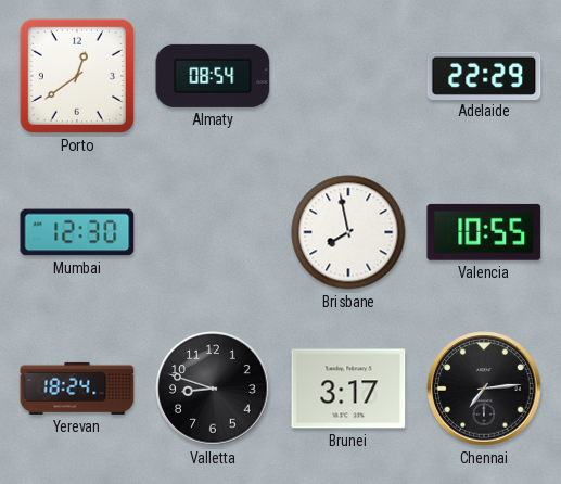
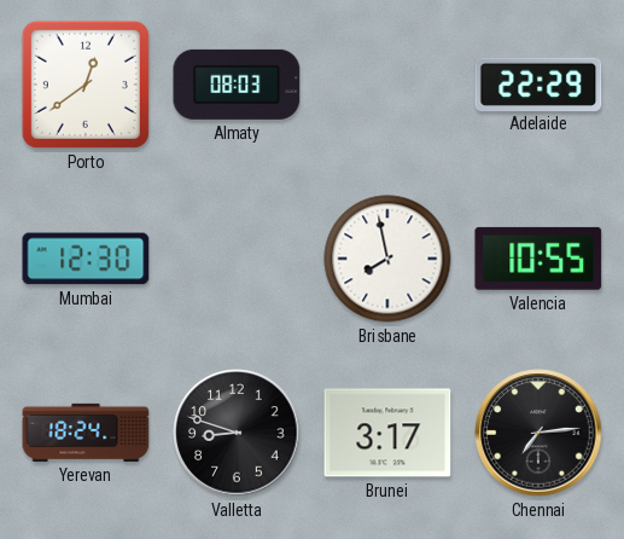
Almaty: 08:54 -> 08:03 (237, 85)
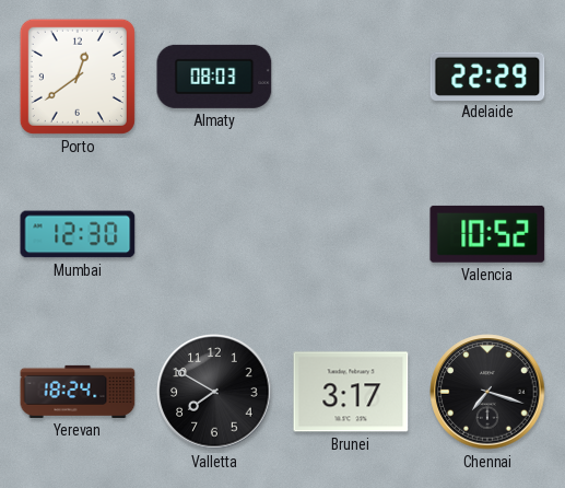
Brisbane: 7:58 -> none (387, 259)
Valencia: 10:55 -> 10:52 (487, 234)
Valletta: 8:48 -> 7:50 (214, 392)
Chennai: 7:14 -> 7:18 (487, 392)
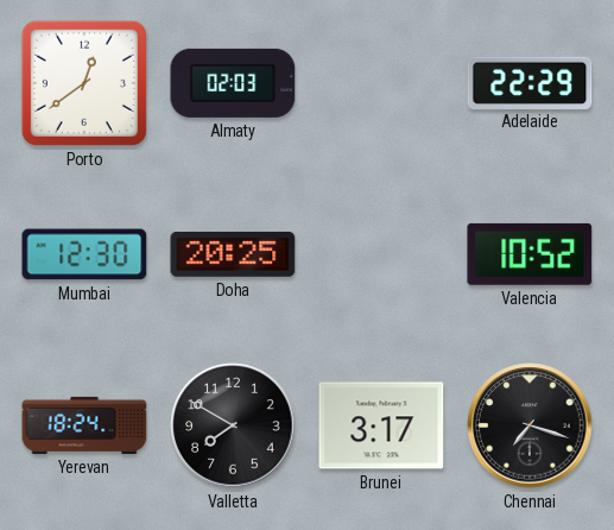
Almaty: 08:03 -> 02:03 (233, 83)
Doha: none -> 20:25 (233, 254)
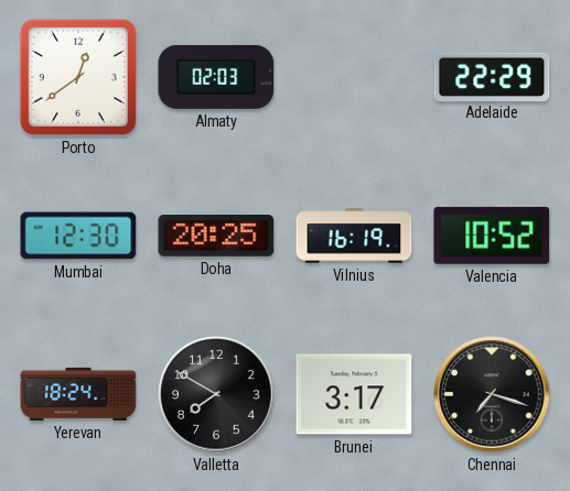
Vilnius: none -> 16:19 (354, 236)
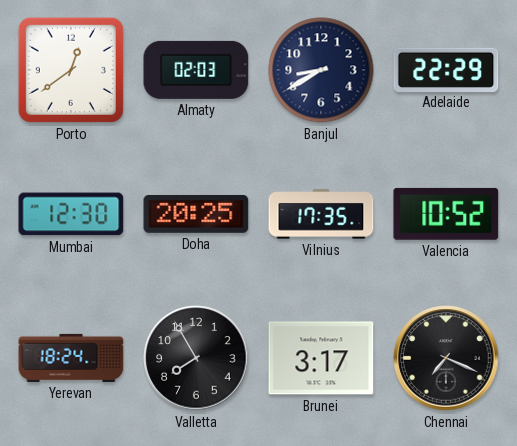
Banjul: none -> 8:40 (321, 70)
Vilnius: 16:19 -> 17:35 (321, 214)
Valletta: 7:50 -> 7:55 (196, 358)
Chennai: 7:18 -> 7:19 (446, 358)
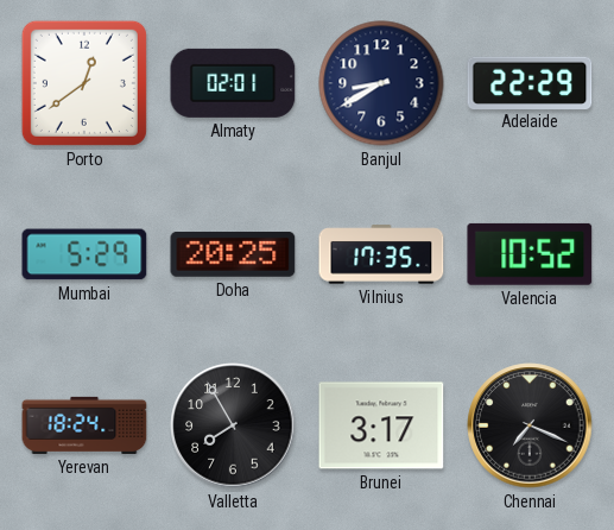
Almaty: 02:03 -> 02:01 (233, 83)
Mumbai: 12:30 -> 5:29 (84, 254)
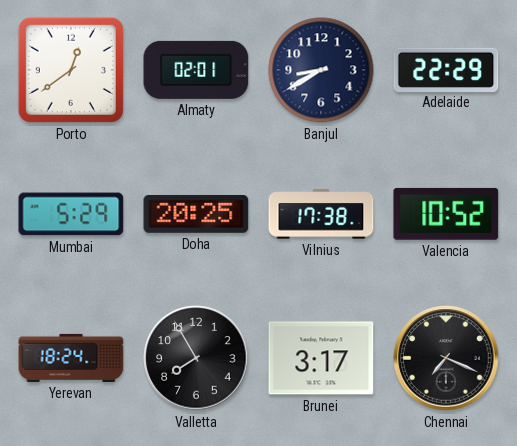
Vilnius: 17:35 -> 17:38 (321, 214)
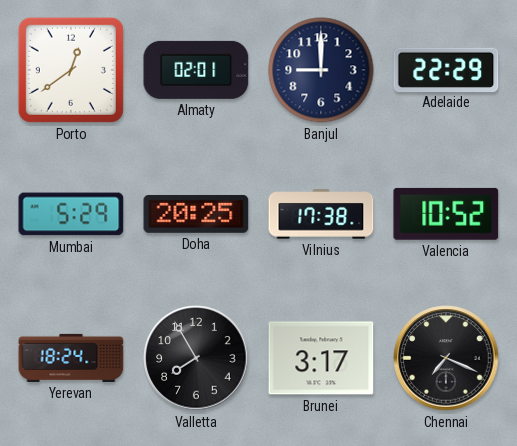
Banjul: 8:40 -> 9:00 (321, 70)
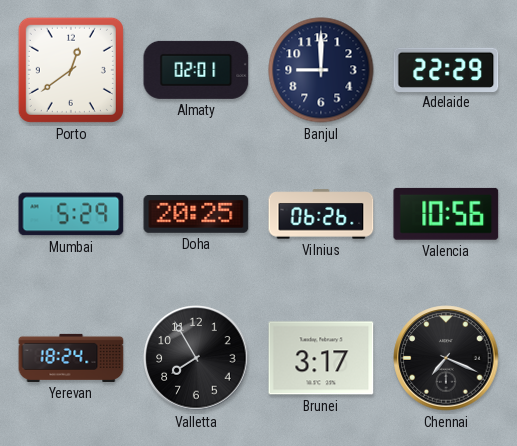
Vilnius: 17:38 -> 06:26 (321, 214)
Valencia: 10:52 -> 10:56 (446, 214)
